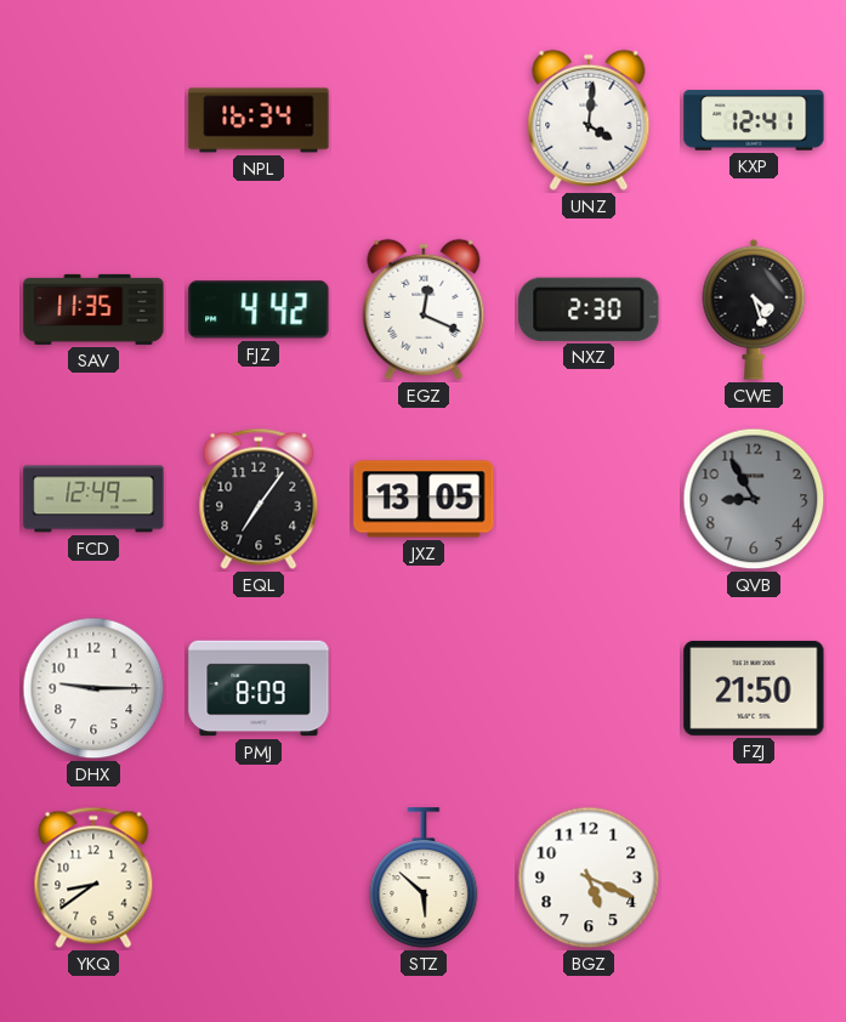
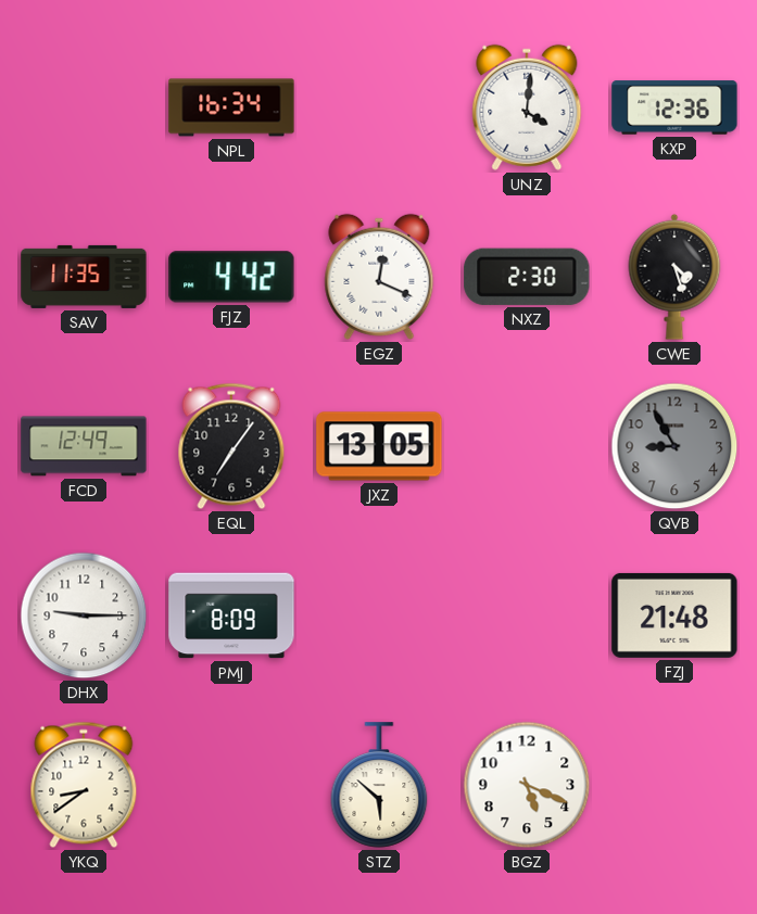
KXP: 12:41 -> 12:36 (674, 107)
FZJ: 21:50 -> 21:48 (674, 615)
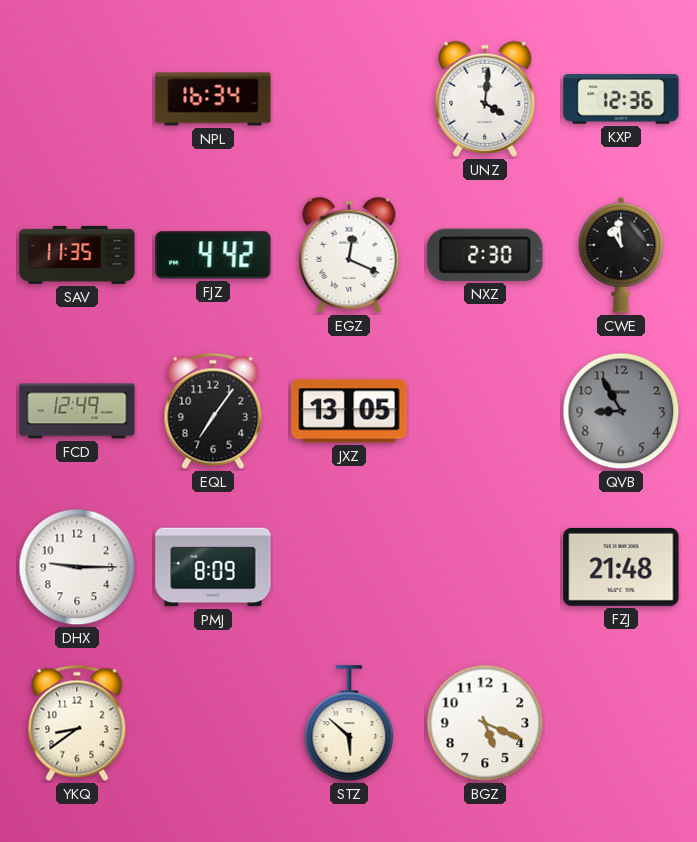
CWE: 4:27 -> 10:59 (621, 255)
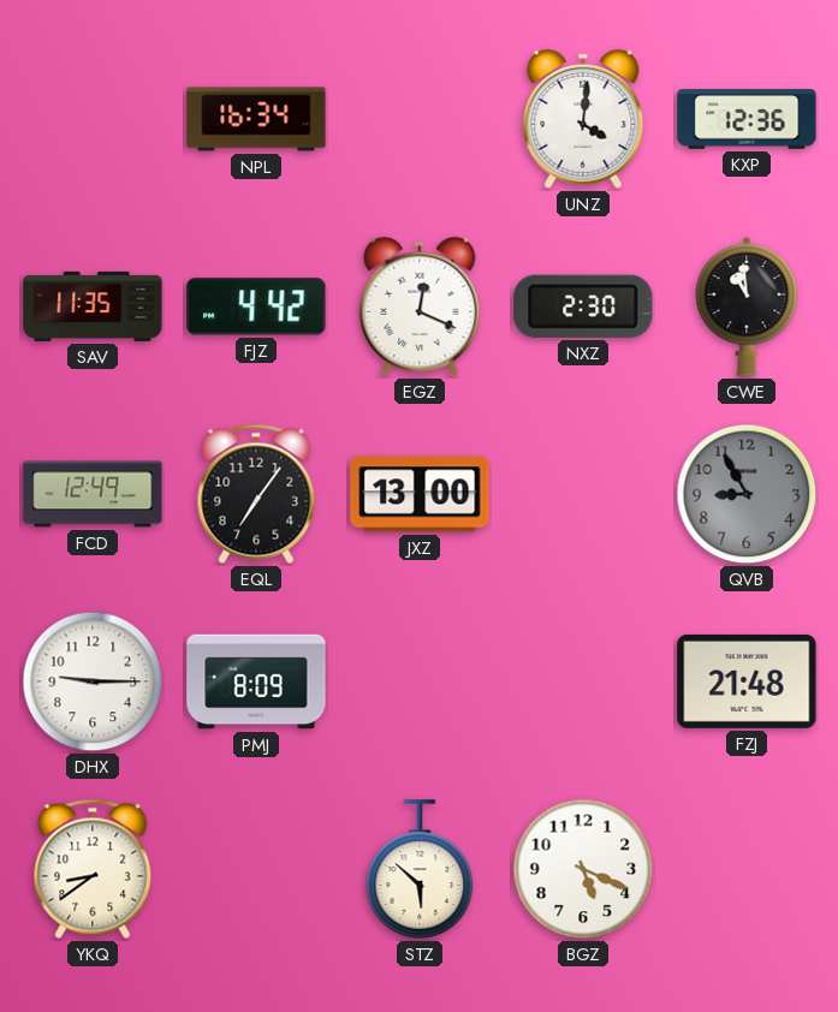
JXZ: 13:05 -> 13:00 (420, 494)
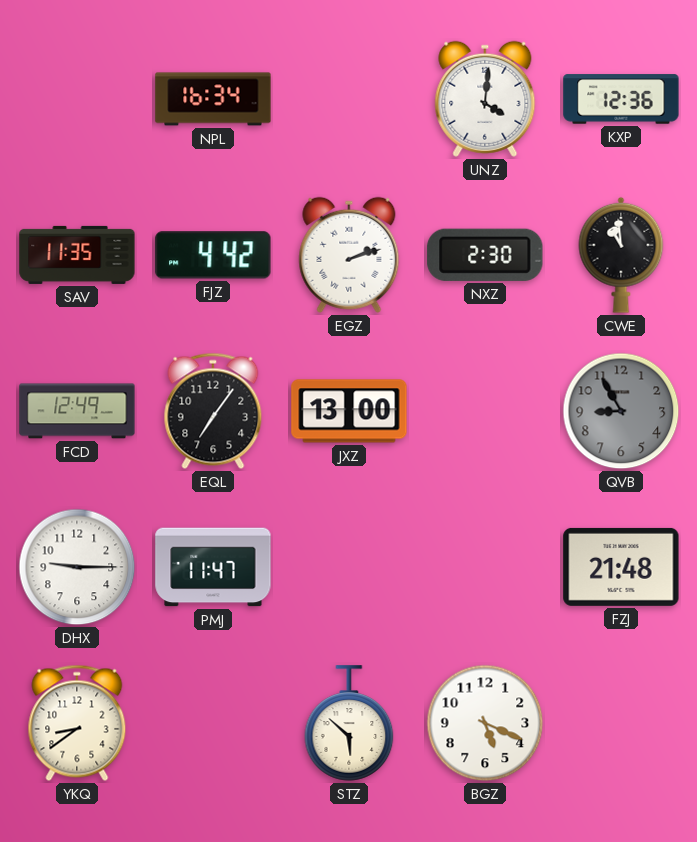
EGZ: 12:19 -> 2:12 (349, 255)
PMJ: 8:09 -> 11:47 (213, 567)
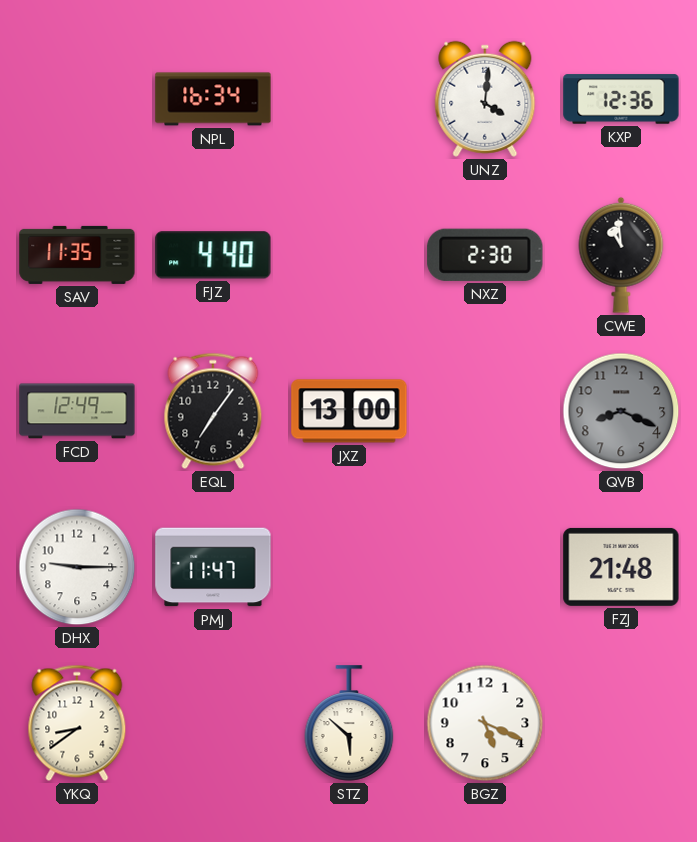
FJZ: 4:42 -> 4:40 (213, 255)
EGZ: 2:12 -> none (349, 255)
QVB: 8:55 -> 8:19 (621, 411)
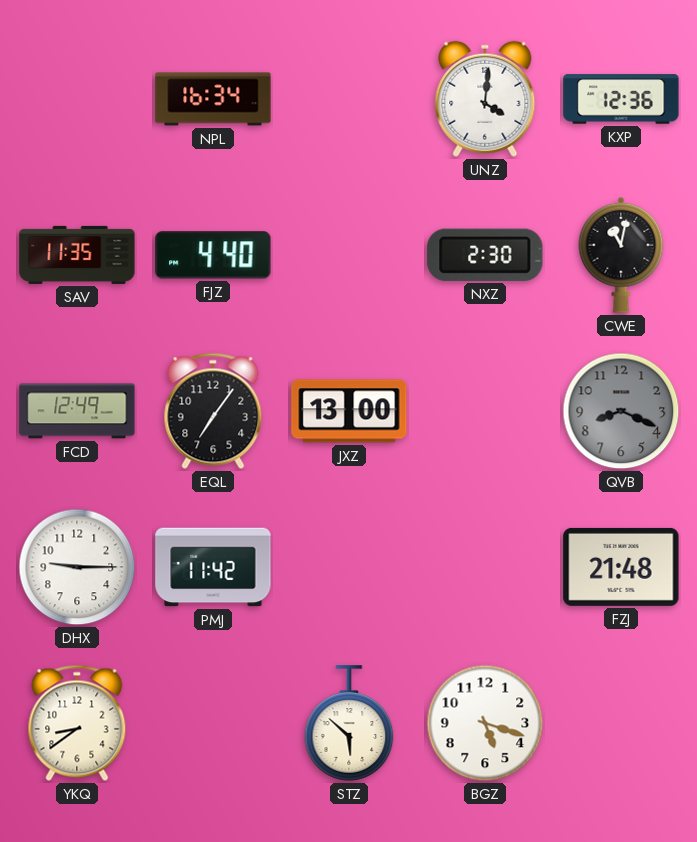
CWE: 10:59 -> 11:02 (621, 255)
PMJ: 11:47 -> 11:42 (213, 567)
BGZ: 5:19 -> 5:18 (485, 723)
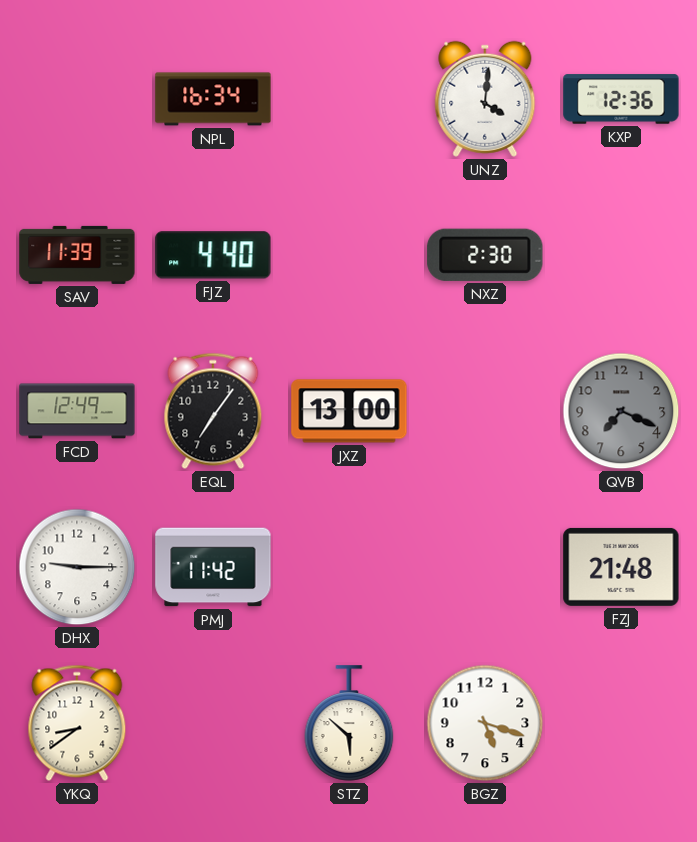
SAV: 11:35 -> 11:39 (77, 255)
CWE: 11:02 -> none (621, 255)
QVB: 8:19 -> 7:19 (621, 411)
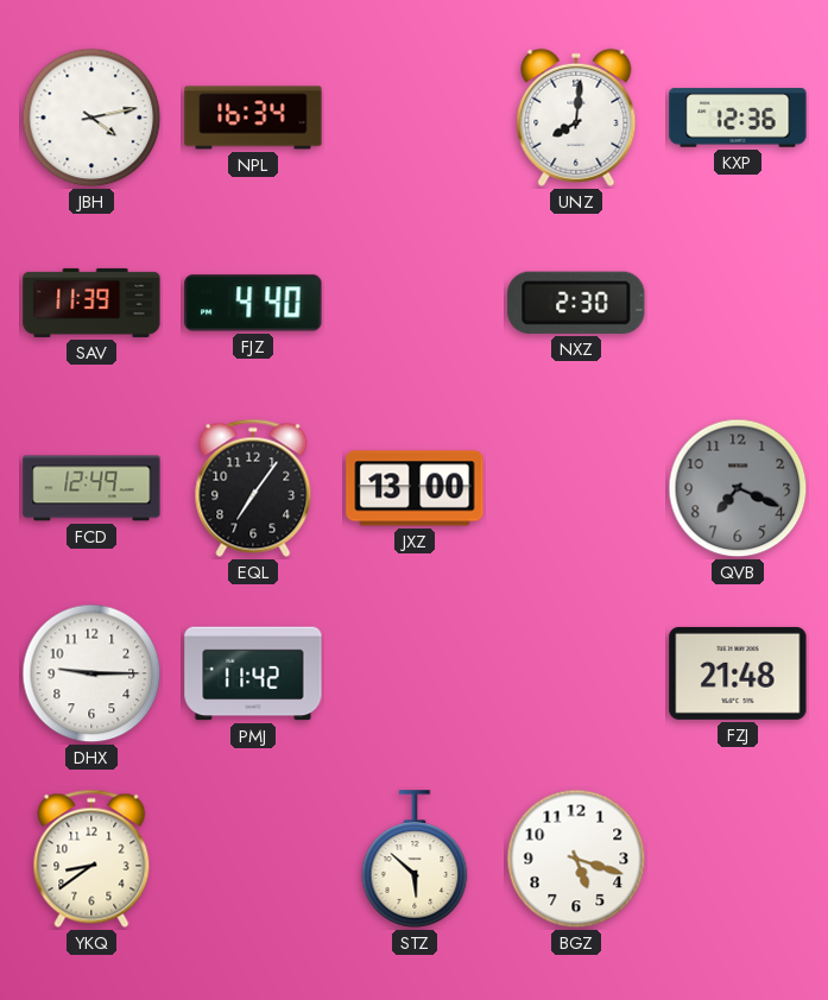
JBH: none -> 4:13 (91, 118)
UNZ: 4:01 -> 8:01 (576, 118)
